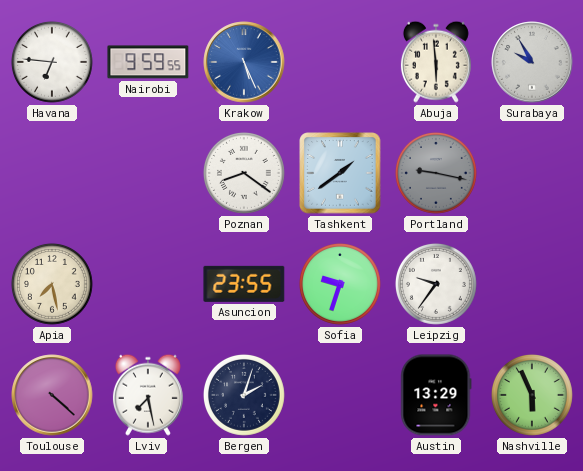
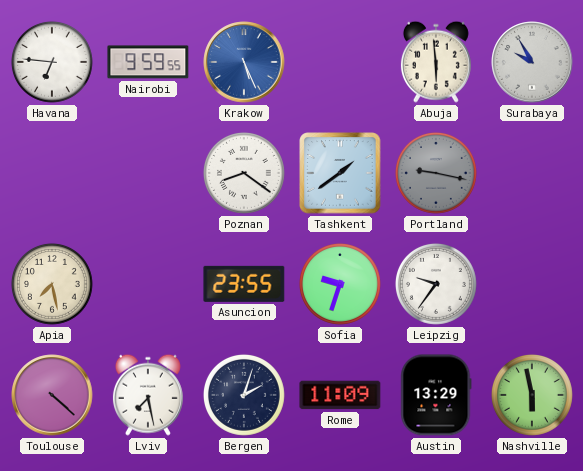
Rome: none -> 11:09 (340, 395)
Nashville: 5:56 -> 5:58 (532, 395)
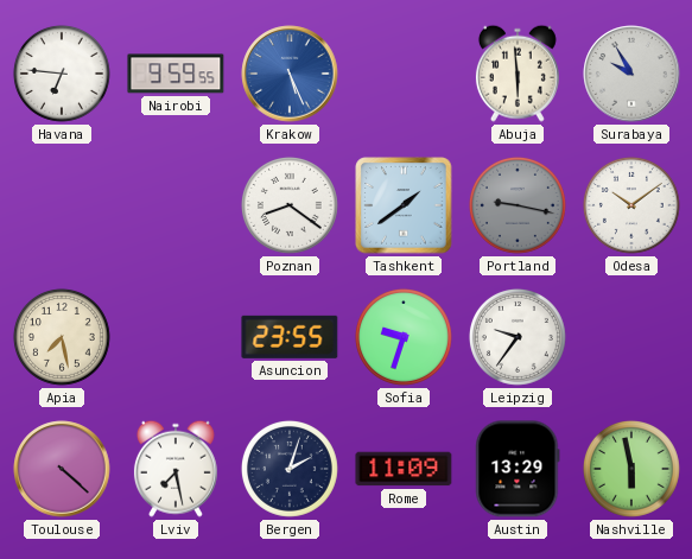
Odesa: none -> 10:09 (631, 205)
